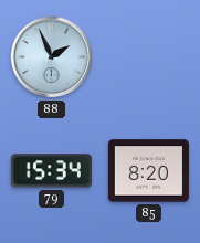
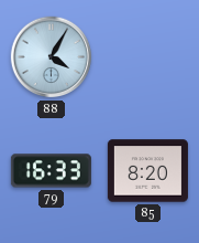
88: 1:56 -> 4:05 (52, 57)
79: 15:34 -> 16:33 (51, 171)
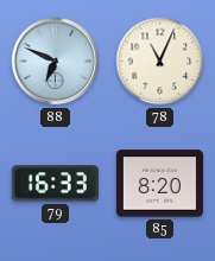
88: 4:05 -> 6:49 (56, 62)
78: none -> 11:04 (160, 62)
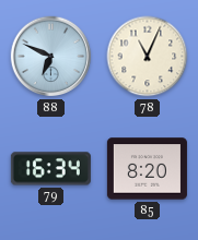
79: 16:33 -> 16:34 (50, 169)
